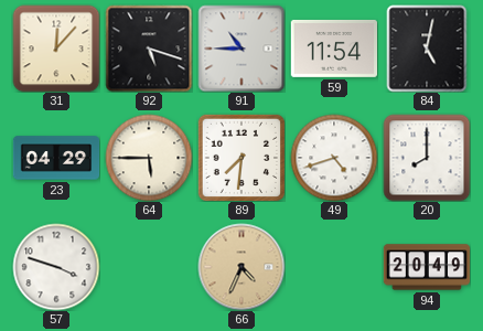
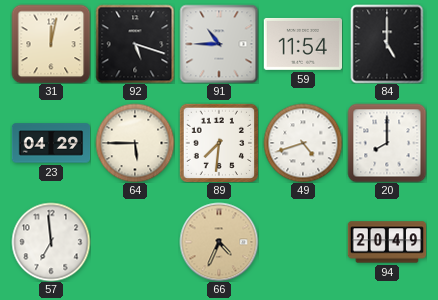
31: 12:07 -> 12:02 (51, 44)
84: 5:02 -> 5:00 (387, 44)
57: 3:48 -> 6:59 (51, 242)
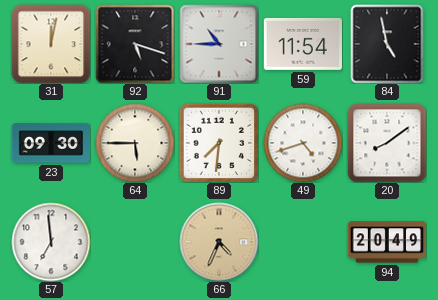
84: 5:00 -> 4:58 (387, 44)
23: 04:29 -> 09:30 (51, 143)
20: 8:00 -> 8:09 (387, 143)
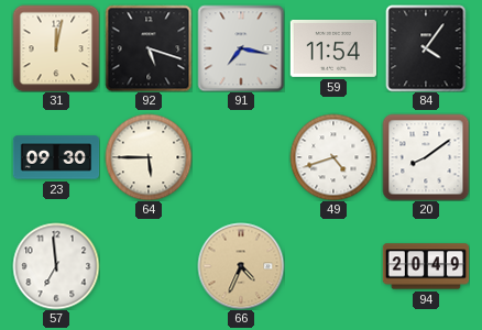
91: 10:45 -> 7:17 (241, 48)
84: 4:58 -> 4:06 (426, 48)
89: 7:31 -> none (218, 142)
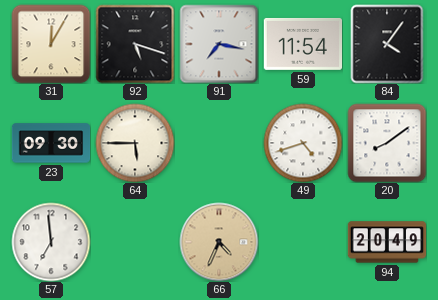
31: 12:02 -> 12:05 (51, 44)
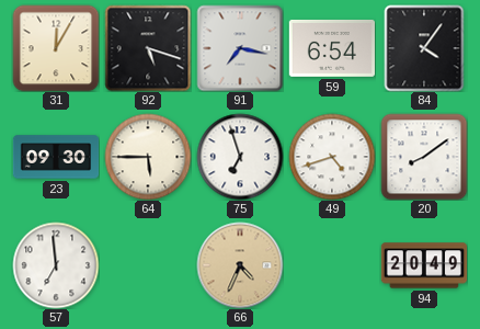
59: 11:54 -> 6:54 (331, 48)
75: none -> 6:57 (240, 157)
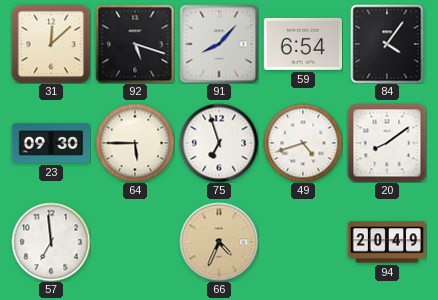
31: 12:05 -> 12:08 (51, 44)
91: 7:17 -> 8:07 (219, 44)
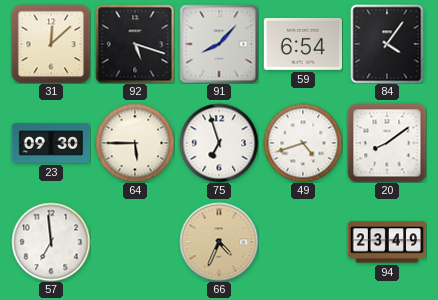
94: 20:49 -> 23:49 (387, 242)
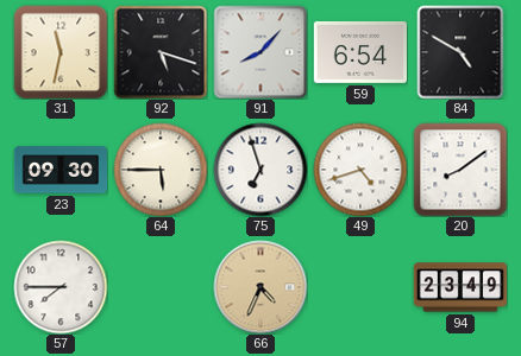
31: 12:08 -> 11:32 (61, 52)
84: 4:06 -> 4:50 (460, 52)
57: 6:59 -> 7:45 (61, 287)
